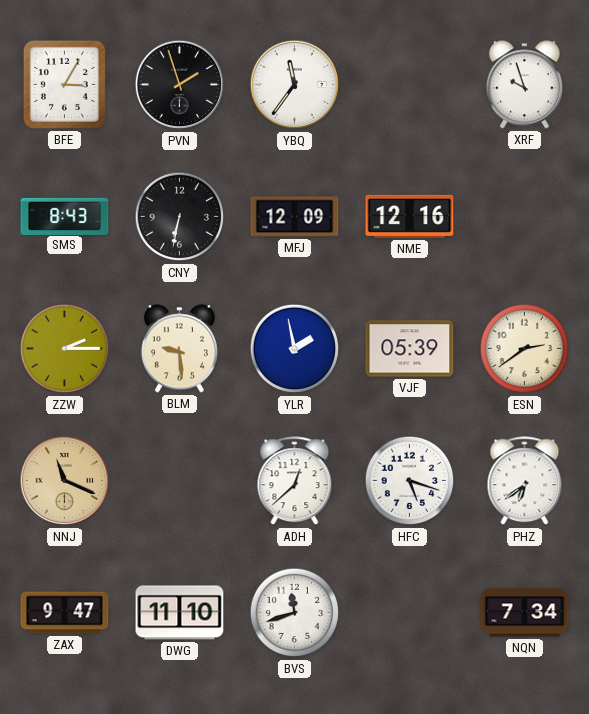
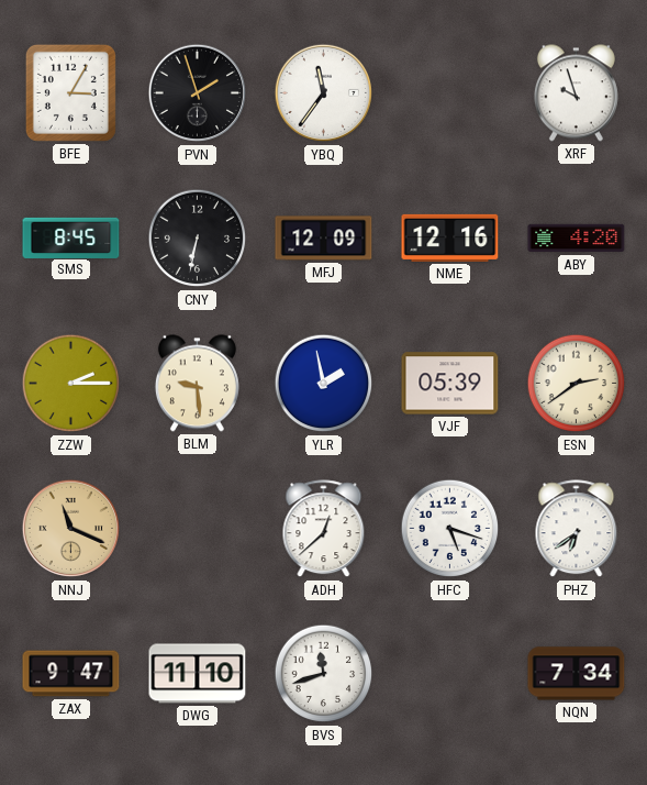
SMS: 8:43 -> 8:45 (71, 237)
ABY: none -> 4:20 (577, 239)
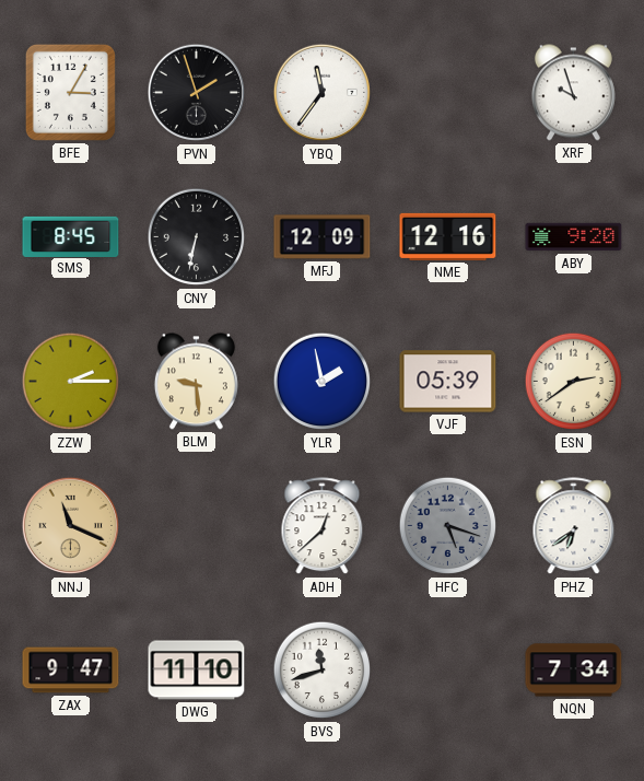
ABY: 4:20 -> 9:20 (574, 237)
HFC dial: white -> grey (448, 526)
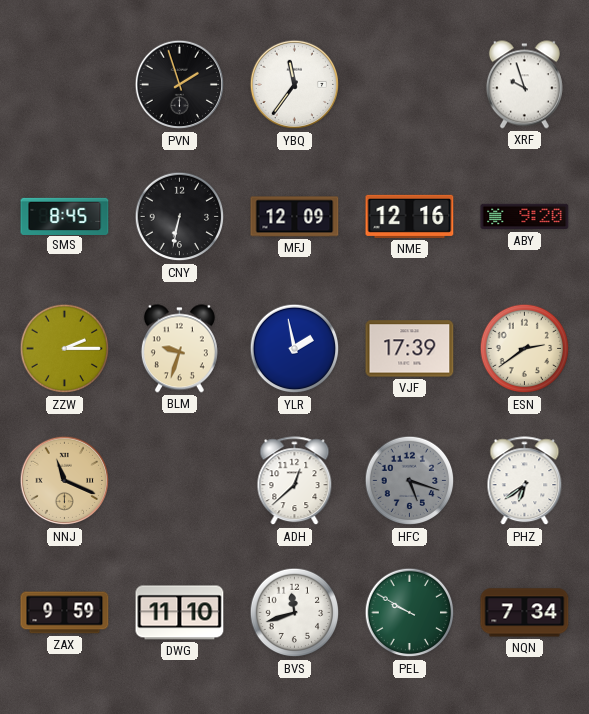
BFE: 3:05 -> none (70, 92)
BLM: 9:29 -> 9:33 (179, 349)
VJF: 05:39 -> 17:39 (410, 349)
ZAX: 9:47 -> 9:59 (65, 613)
PEL: none -> 9:50 (410, 613)
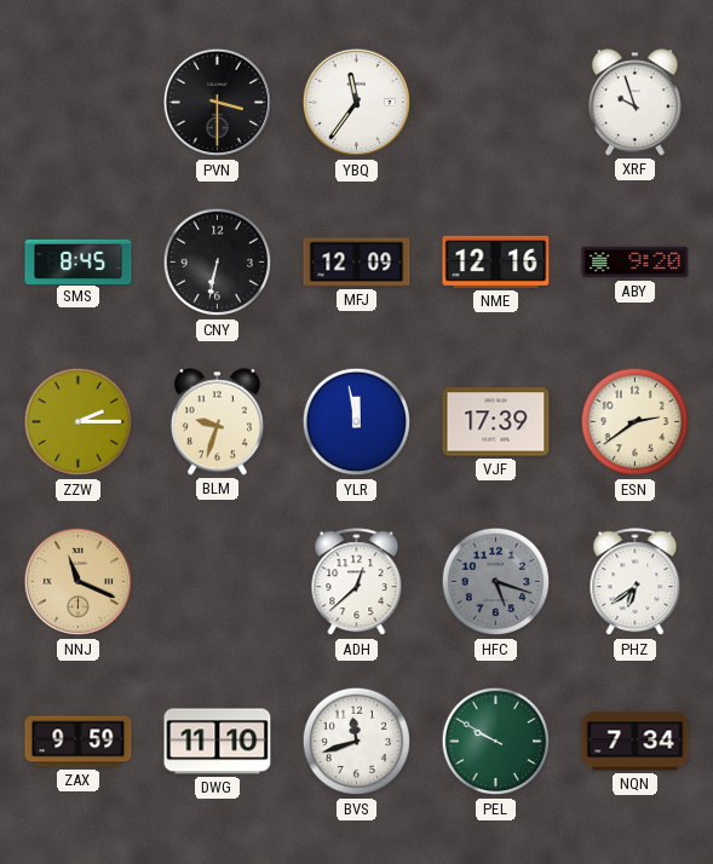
PVN: 1:57 -> 3:30 (218, 103)
YLR: 1:58 -> 11:58 (357, 422)
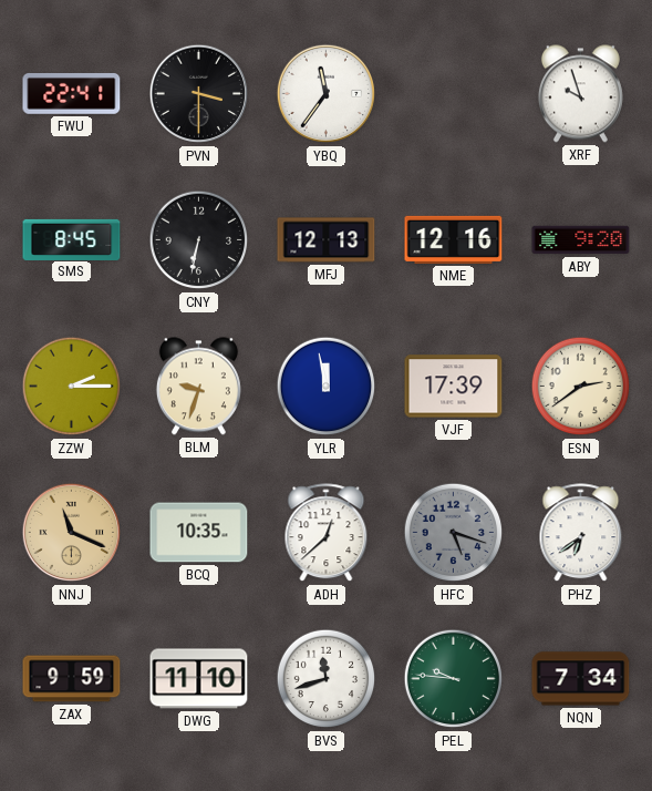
FWU: none -> 22:41 (72, 93)
MFJ: 12:09 -> 12:13 (327, 240)
BCQ: none -> 10:35 (199, 533)
PEL: 9:50 -> 9:46 (454, 679)
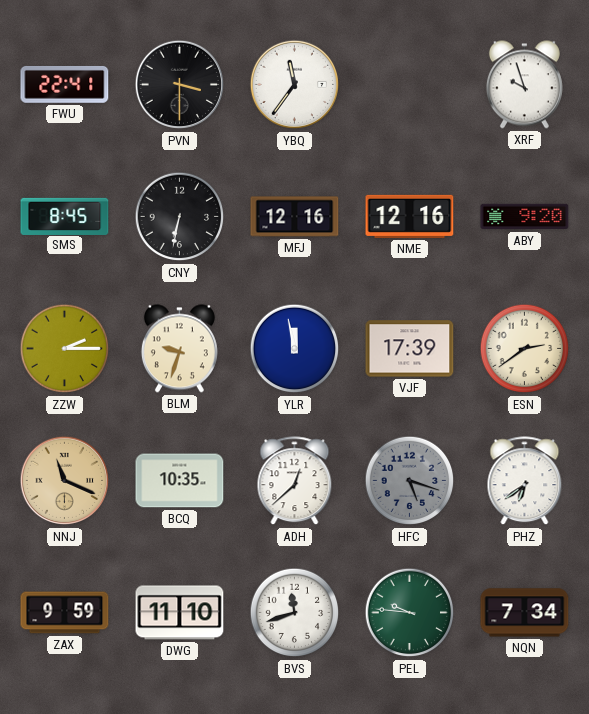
MFJ: 12:13 -> 12:16 (295, 217)
